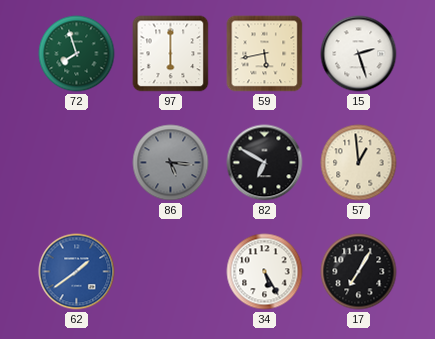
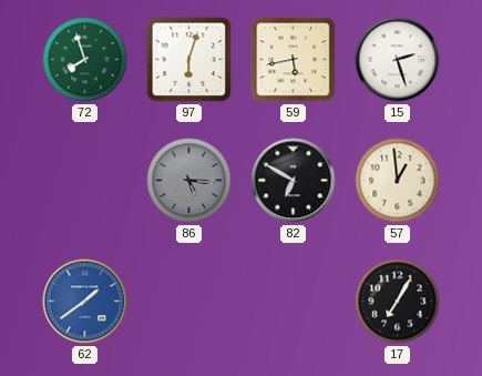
97: 6:00 -> 6:03 (189, 60)
34: 5:25 -> none (265, 272)
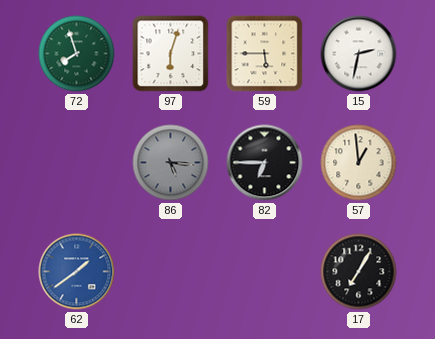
59: 5:43 -> 5:45 (265, 54)
15: 2:27 -> 2:32 (359, 54)
82: 6:50 -> 6:45 (265, 163)
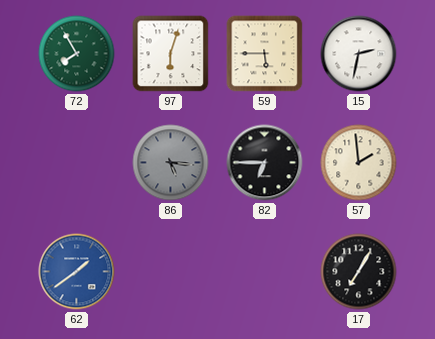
72: 7:57 -> 7:55 (77, 54)
57: 12:59 -> 1:59 (359, 163)
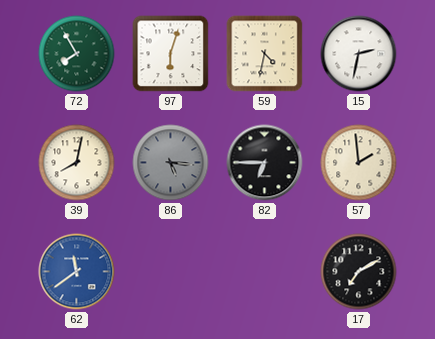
59: 5:45 -> 4:32 (265, 54)
39: none -> 8:02 (77, 163)
62: 1:39 -> 11:39 (77, 272)
17: 7:05 -> 7:10 (359, 272)
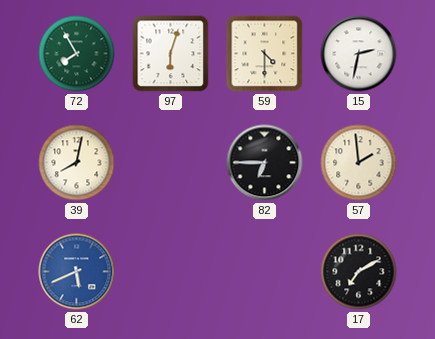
59: 4:32 -> 4:30 (265, 54)
86: 5:16 -> none (171, 163)
62: 11:39 -> 5:41 (77, 272)
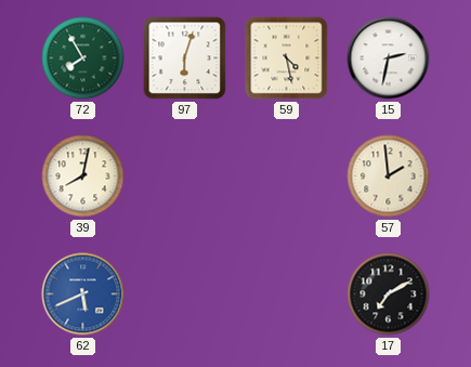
59: 4:30 -> 4:28 (287, 58)
82: 6:45 -> none (265, 163)
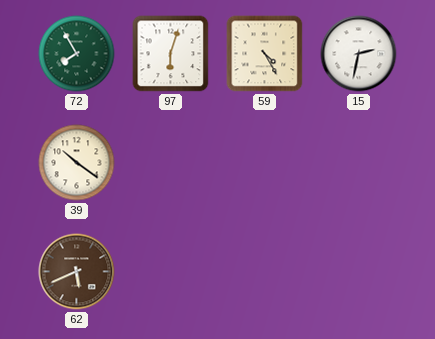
59: 4:28 -> 4:25 (265, 54)
39: 8:02 -> 10:21 (77, 163)
57: 1:59 -> none (389, 176)
62 dial: blue -> brown (77, 272)
17: 7:10 -> none (389, 294)
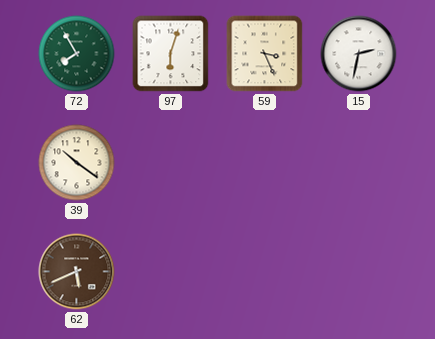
59: 4:25 -> 3:26 (265, 54)
